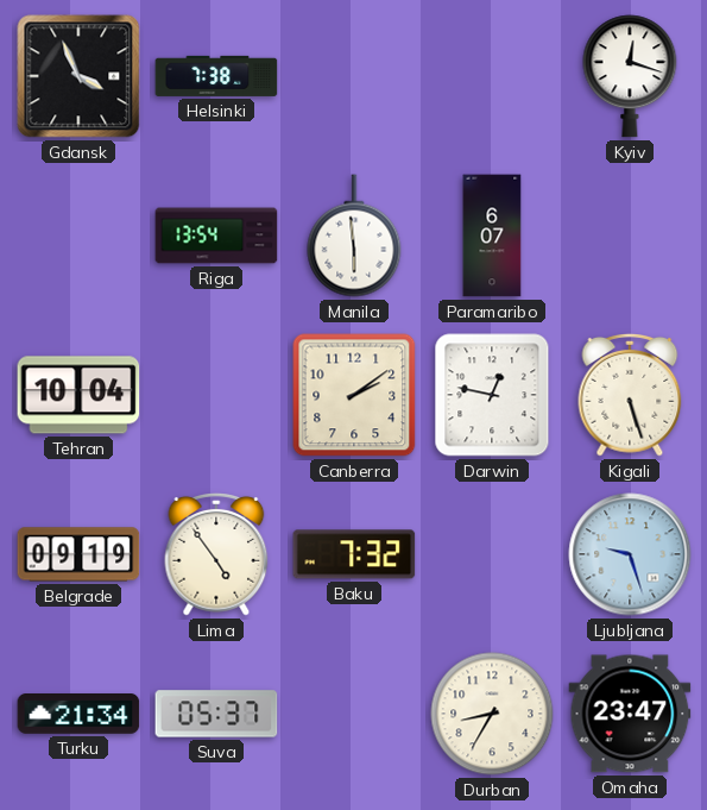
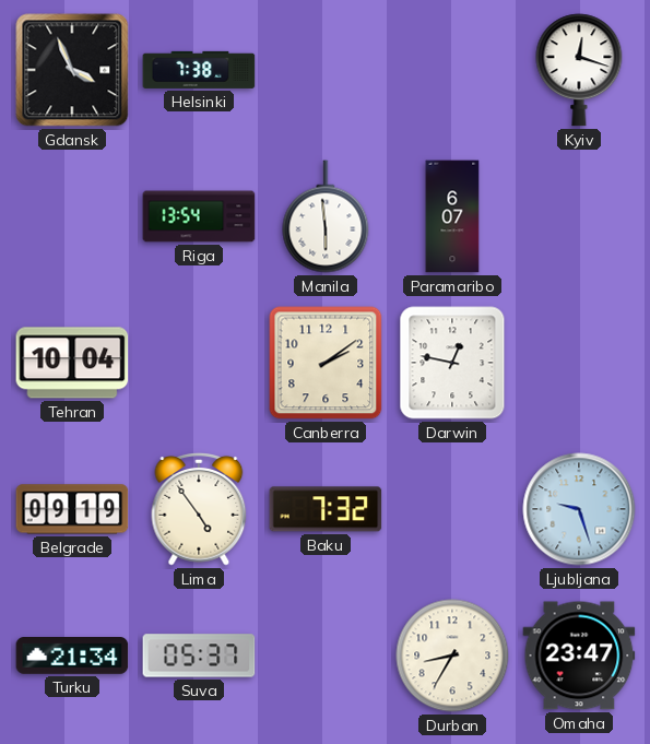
Kigali: 5:27 -> none (630, 396)
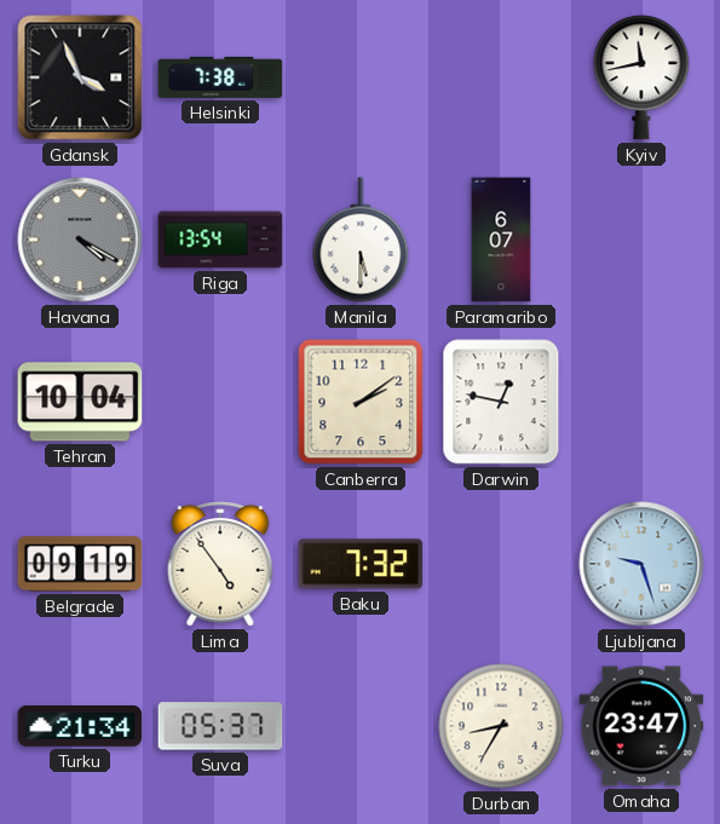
Kyiv: 12:18 -> 11:43 (641, 77)
Havana: none -> 4:20 (80, 240)
Manila: 5:59 -> 5:30 (361, 240)
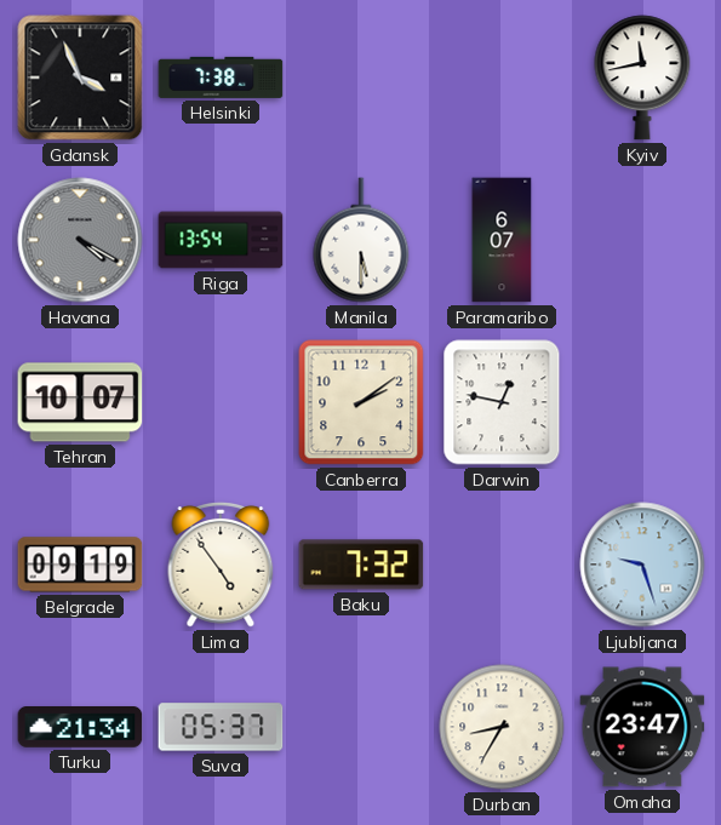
Tehran: 10:04 -> 10:07 (80, 402)
